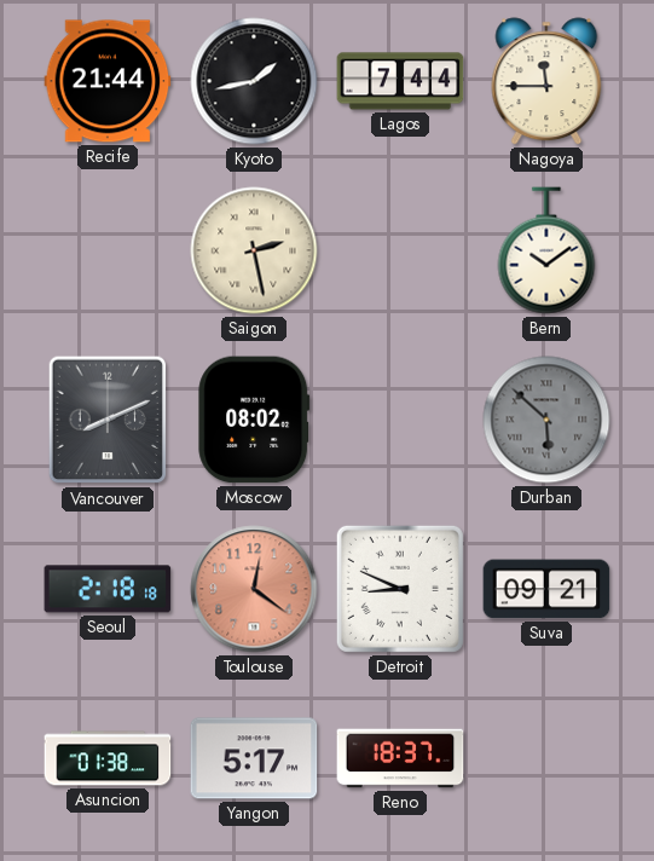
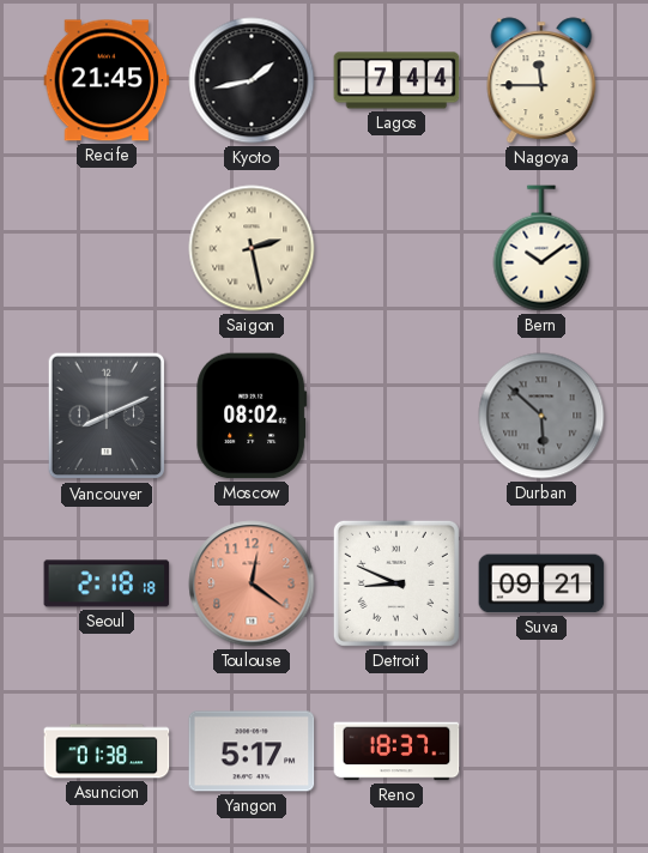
Recife: 21:44 -> 21:45 (107, 80)
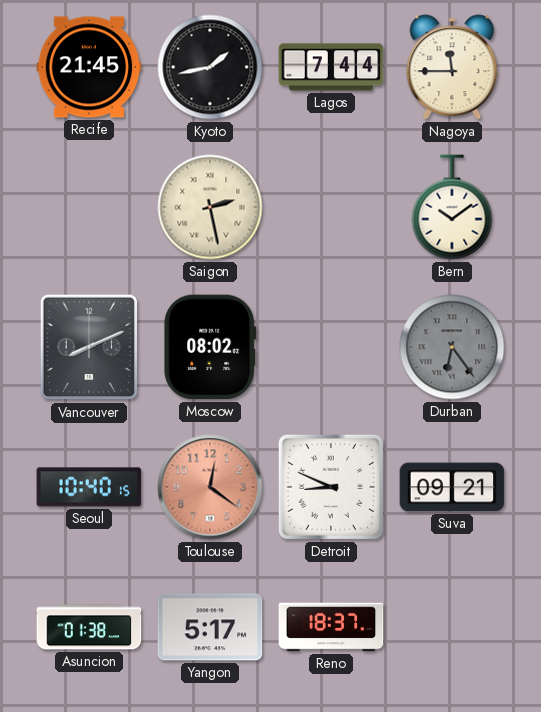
Durban: 5:52 -> 6:24 (452, 347)
Seoul: 2:18 -> 10:40 (89, 487)
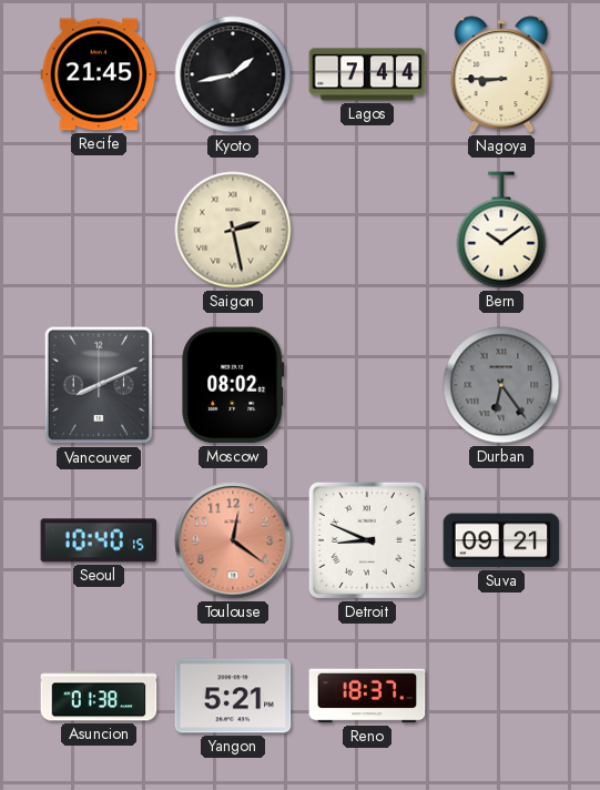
Nagoya: 11:45 -> 8:45 (501, 74)
Yangon: 5:17 -> 5:21 (233, 696)
